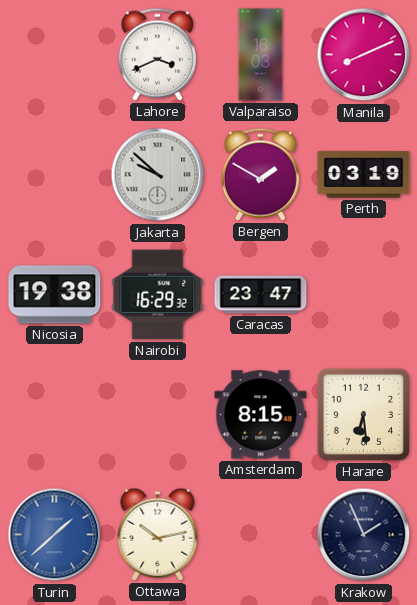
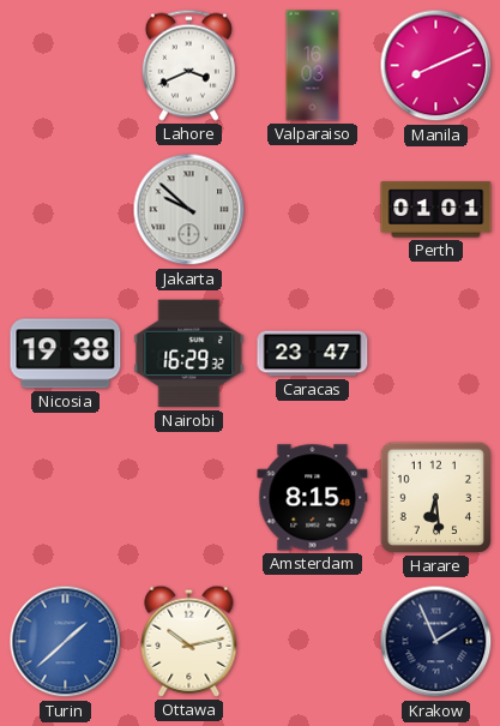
Bergen: 1:50 -> none (260, 174)
Perth: 03:19 -> 01:01 (436, 210)
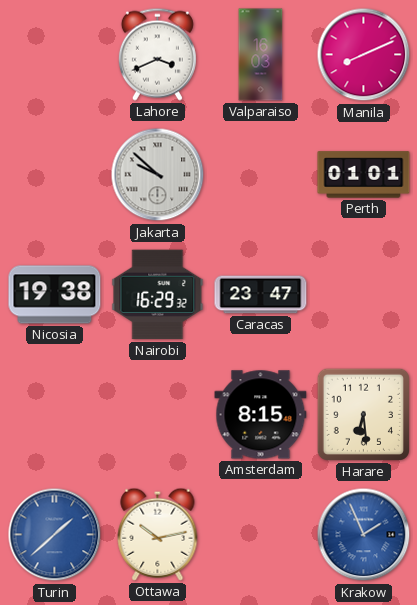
Krakow dial: navy -> blue (364, 535)
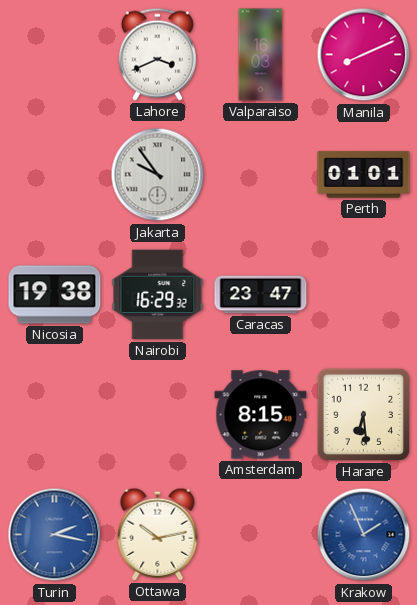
Jakarta: 9:52 -> 9:54 (158, 175)
Turin: 1:38 -> 2:17 (55, 535)
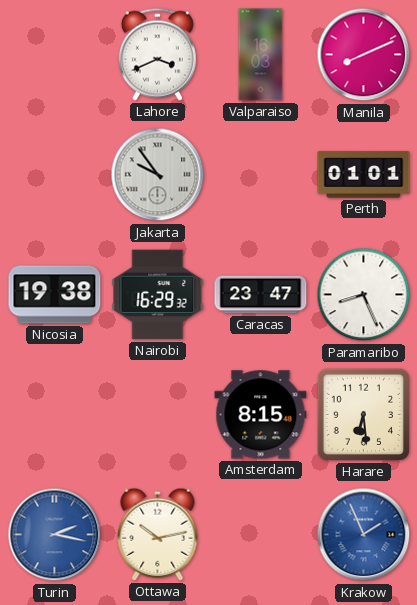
Paramaribo: none -> 8:26 (364, 295)
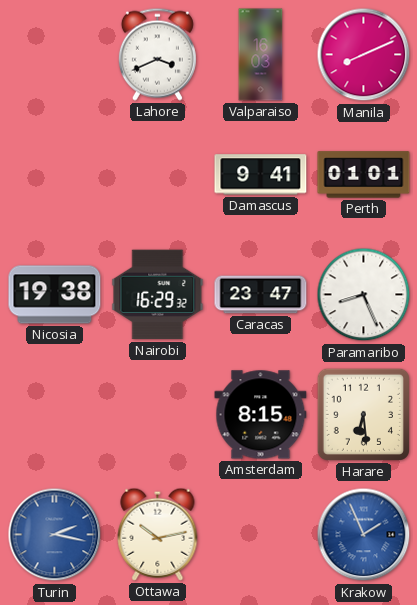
Jakarta: 9:54 -> none (158, 175)
Damascus: none -> 9:41 (261, 175)
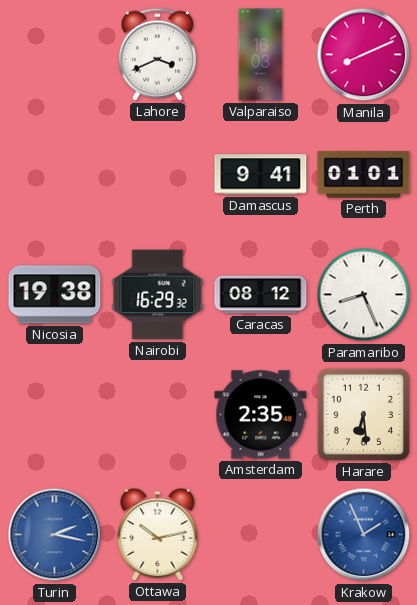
Caracas: 23:47 -> 08:12 (261, 295)
Amsterdam: 8:15 -> 2:35 (261, 415)
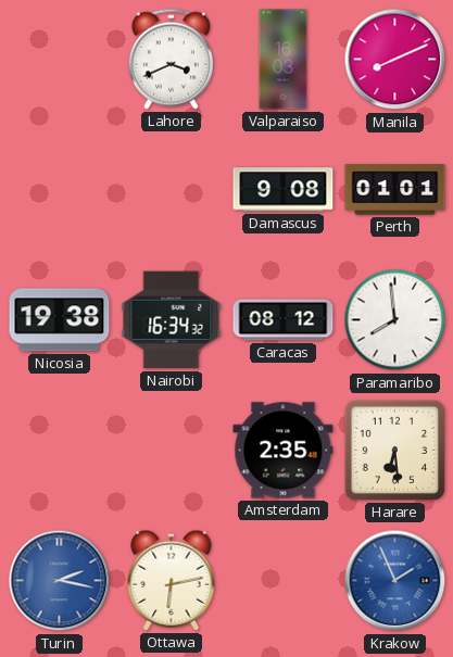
Damascus: 9:41 -> 9:08 (284, 190)
Nairobi: 16:29 -> 16:34 (172, 320)
Paramaribo: 8:26 -> 7:59 (395, 320)
Ottawa: 10:13 -> 6:13 (172, 580)
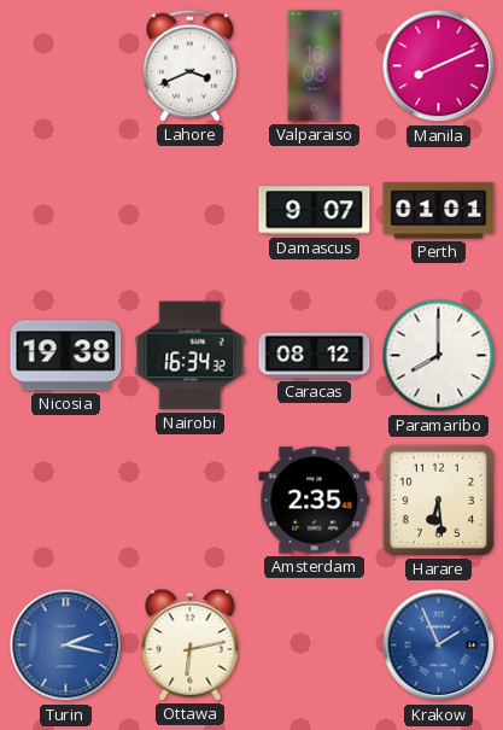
Damascus: 9:08 -> 9:07 (315, 211)
Paramaribo: 7:59 -> 8:00 (439, 356)
